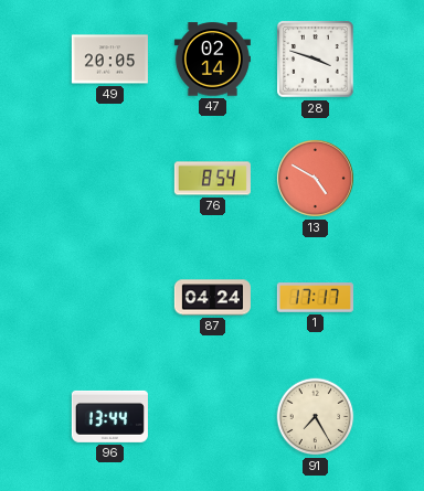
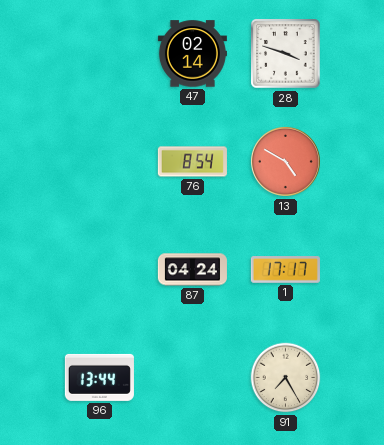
49: 20:05 -> none (109, 60)
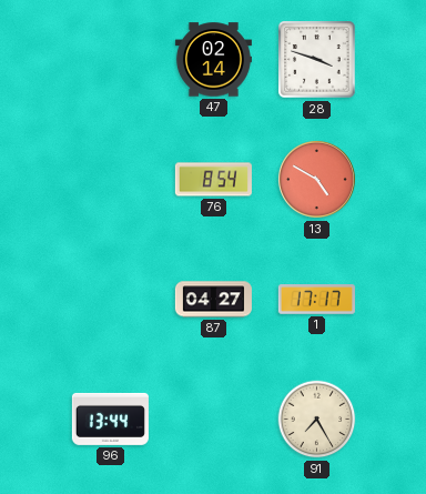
87: 04:24 -> 04:27 (213, 300)
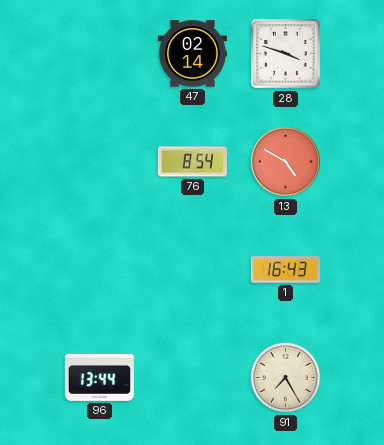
87: 04:27 -> none (213, 300)
1: 17:17 -> 16:43 (285, 270)
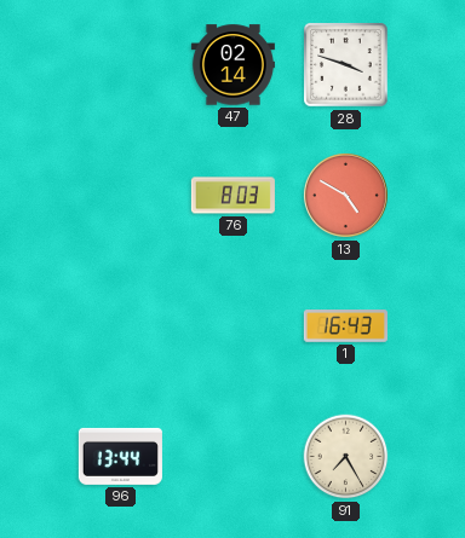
76: 8:54 -> 8:03 (232, 196)
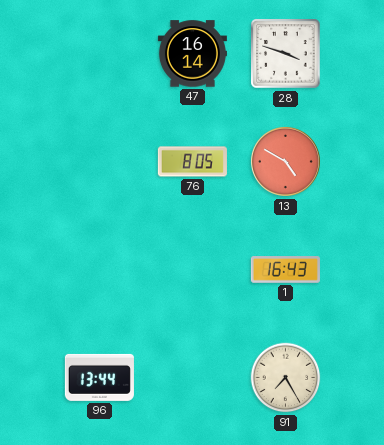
47: 02:14 -> 16:14 (192, 54)
76: 8:03 -> 8:05 (192, 162)
